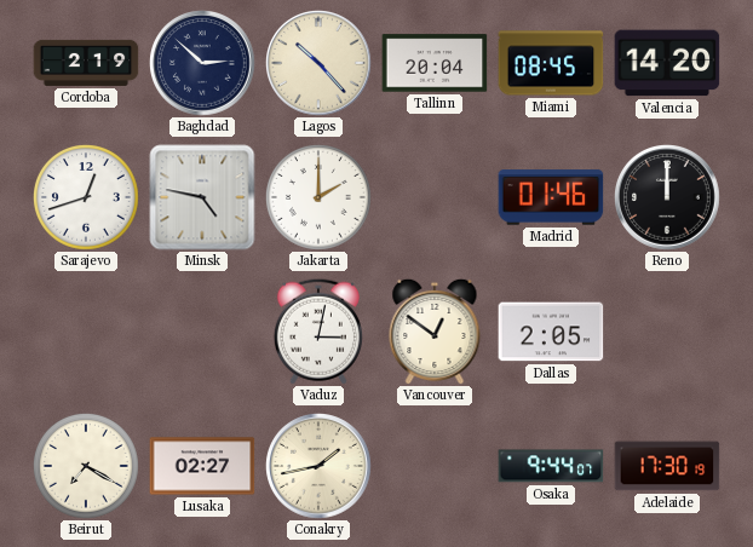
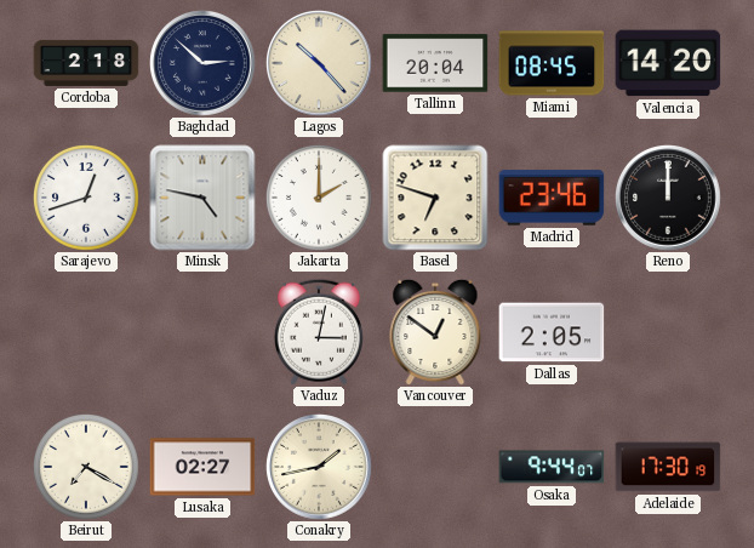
Cordoba: 2:19 -> 2:18 (86, 63)
Basel: none -> 6:48 (435, 198)
Madrid: 01:46 -> 23:46 (552, 198)
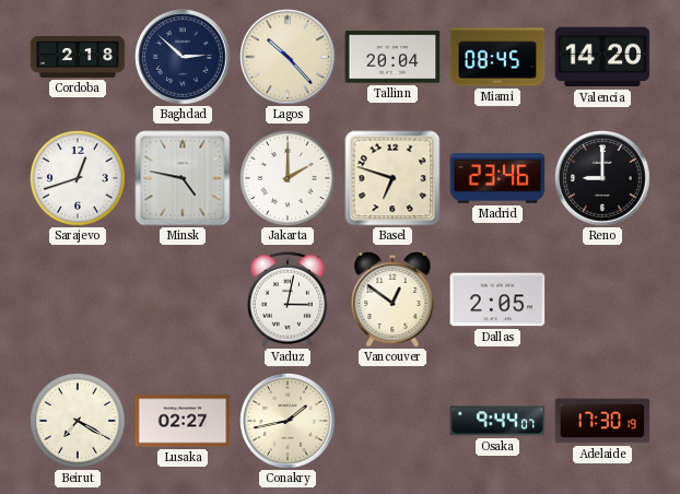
Reno: 12:00 -> 9:00 (603, 179)
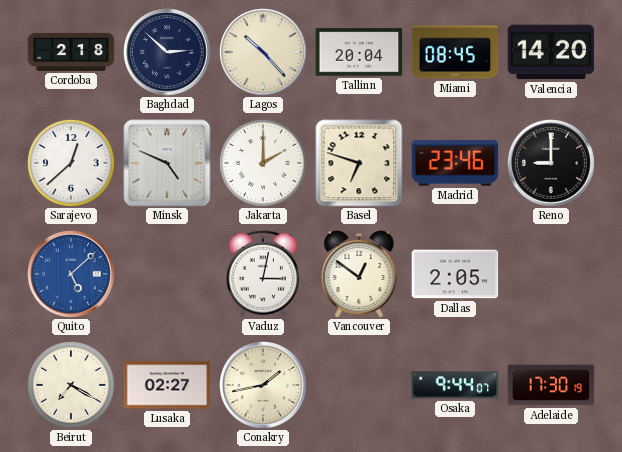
Sarajevo: 12:42 -> 12:38 (72, 164)
Minsk: 4:47 -> 4:49 (167, 163)
Quito: none -> 5:08 (72, 275)
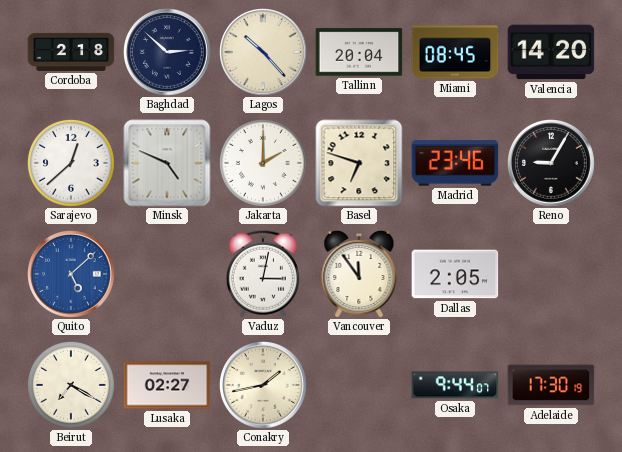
Reno: 9:00 -> 9:05 (552, 164)
Vancouver: 12:51 -> 11:54 (359, 274)
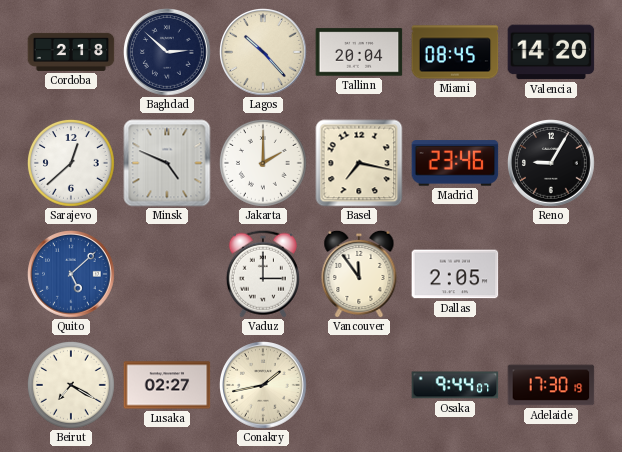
Basel: 6:48 -> 7:17 (359, 163)
Vaduz: 3:02 -> 3:00 (263, 274)
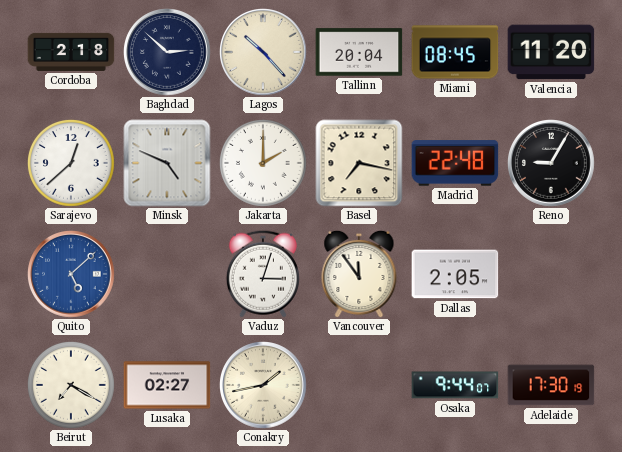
Valencia: 14:20 -> 11:20 (551, 52)
Madrid: 23:46 -> 22:48 (455, 163)
Vaduz: 3:00 -> 3:03 (263, 274)
